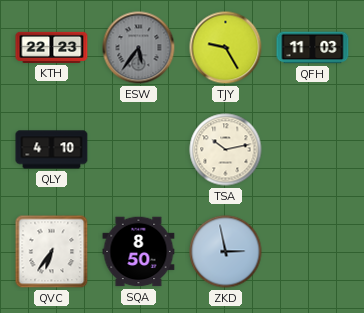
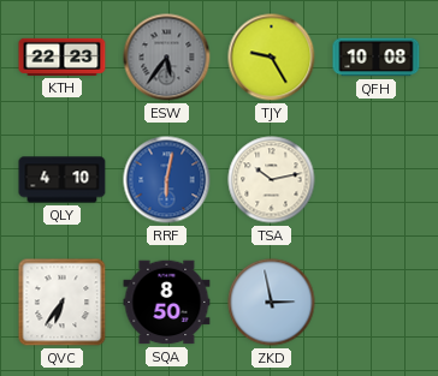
QFH: 11:03 -> 10:08 (377, 58)
RRF: none -> 6:02 (167, 180)
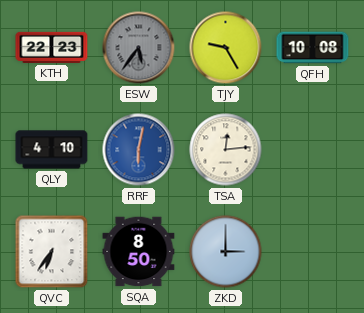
TSA: 10:13 -> 12:14 (226, 150)
ZKD: 2:58 -> 3:00 (226, 252)
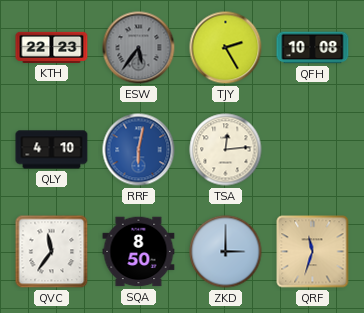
TJY: 9:25 -> 2:25 (226, 48)
QVC: 6:36 -> 11:36 (52, 252)
QRF: none -> 11:33 (313, 252)
